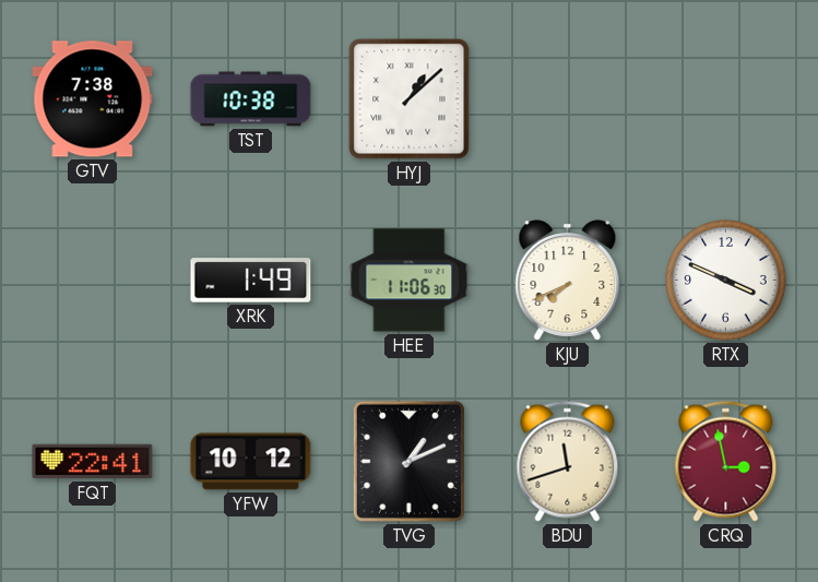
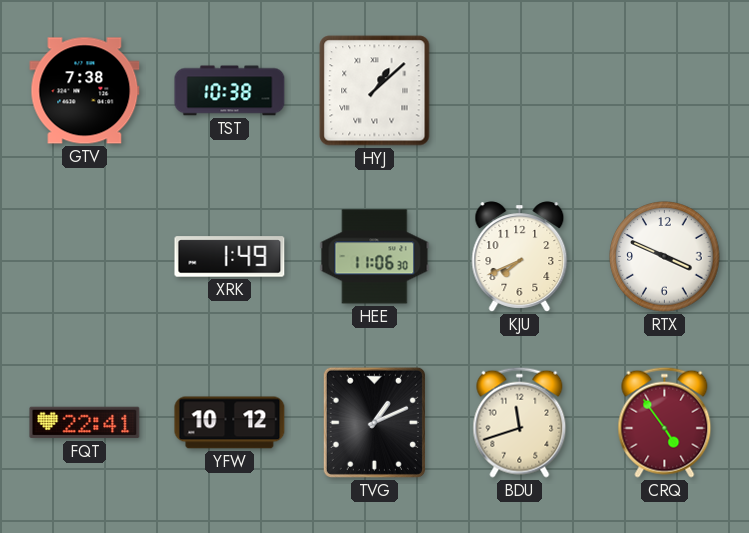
CRQ: 2:58 -> 4:54 (665, 422)
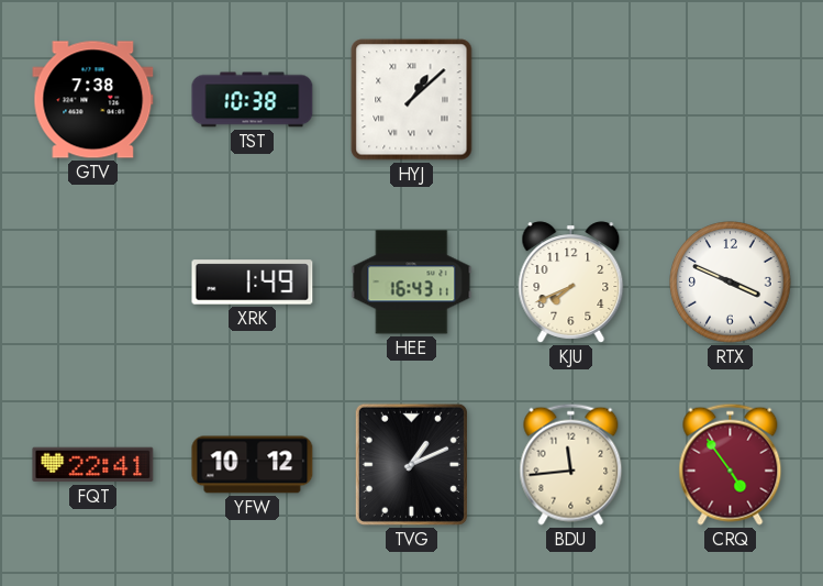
HEE: 11:06 -> 16:43 (412, 283)
BDU: 11:42 -> 11:44 (571, 464)
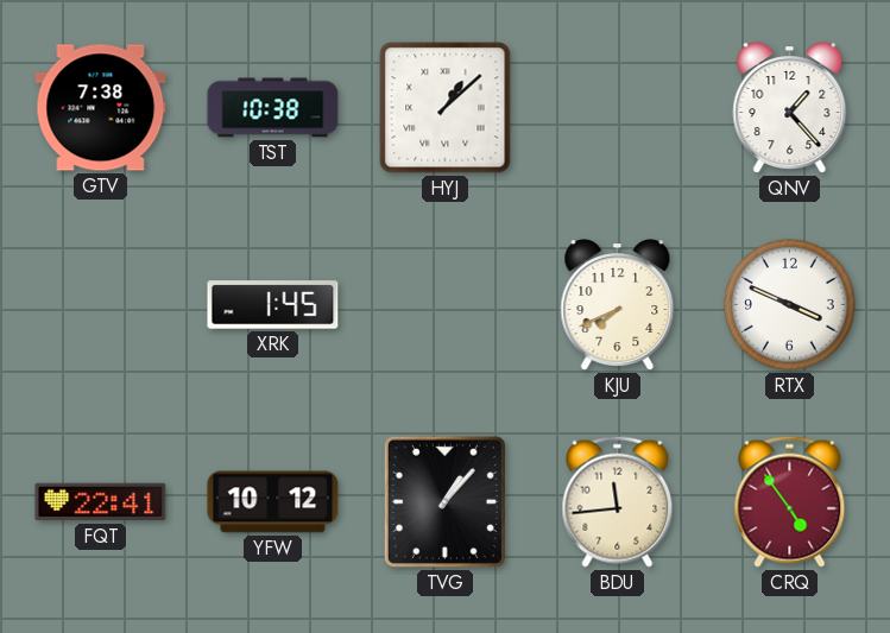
QNV: none -> 1:23 (790, 108)
XRK: 1:49 -> 1:45 (273, 305)
HEE: 16:43 -> none (412, 283)
TVG: 1:11 -> 1:07 (444, 501)
